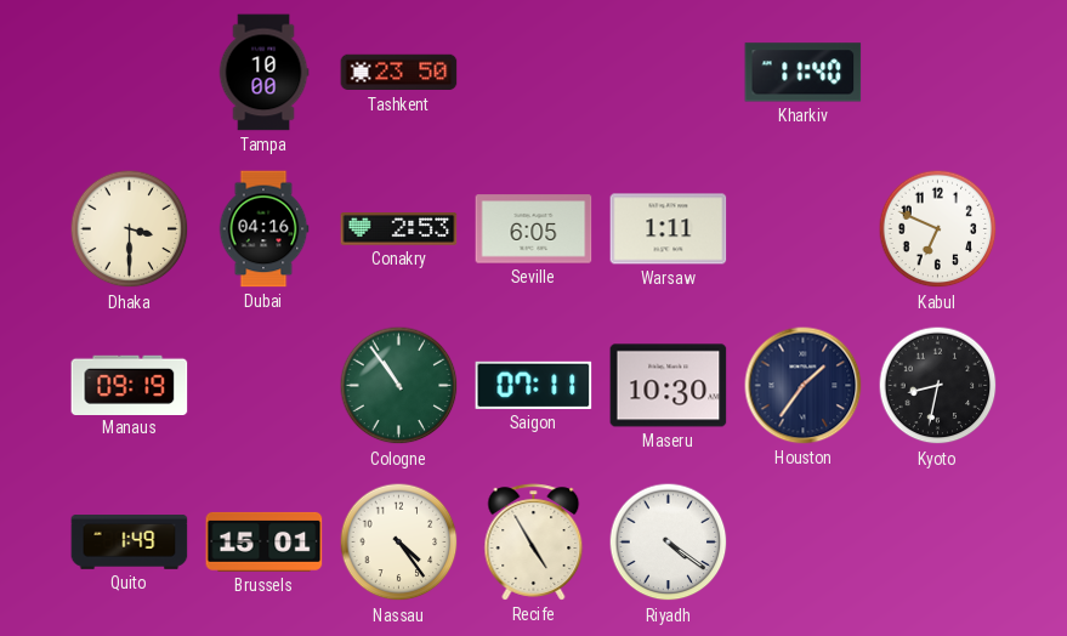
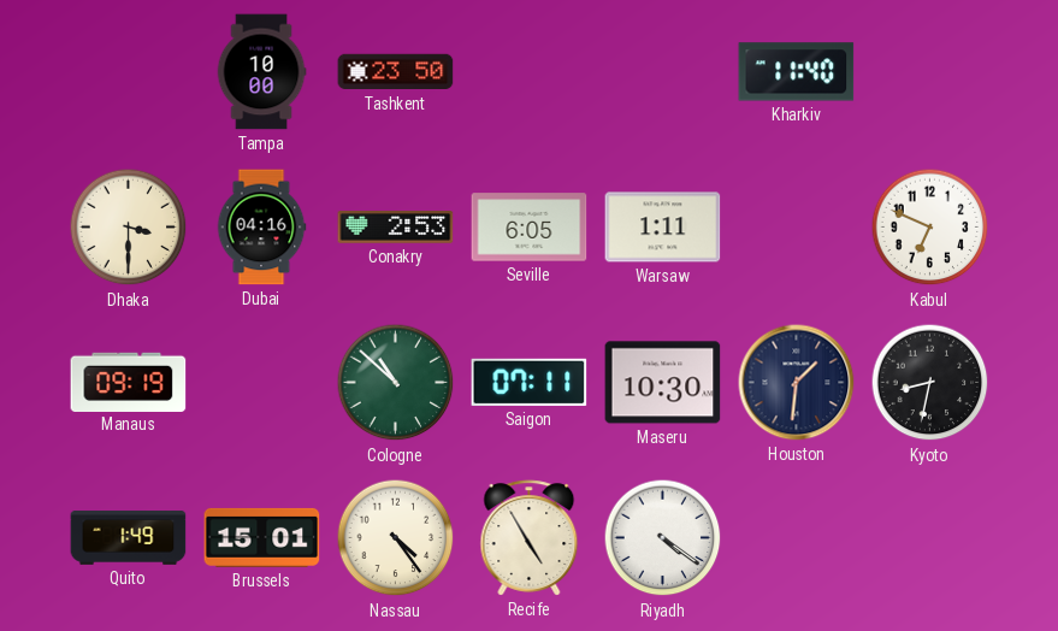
Cologne: 10:54 -> 10:52 (396, 383)
Houston: 1:36 -> 1:31 (797, 383)
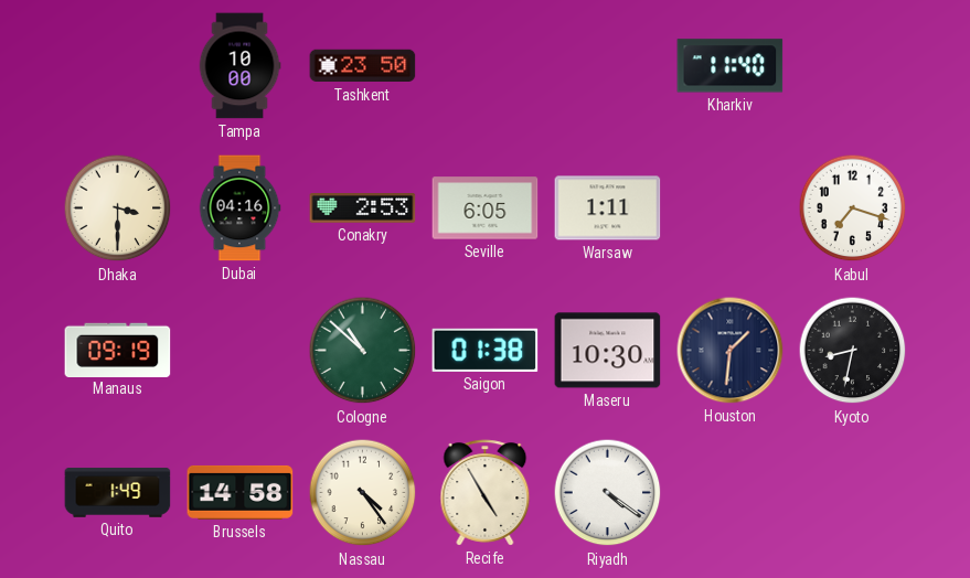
Kabul: 6:49 -> 7:18 (853, 208)
Saigon: 07:11 -> 01:38 (486, 350)
Brussels: 15:01 -> 14:58 (241, 492)
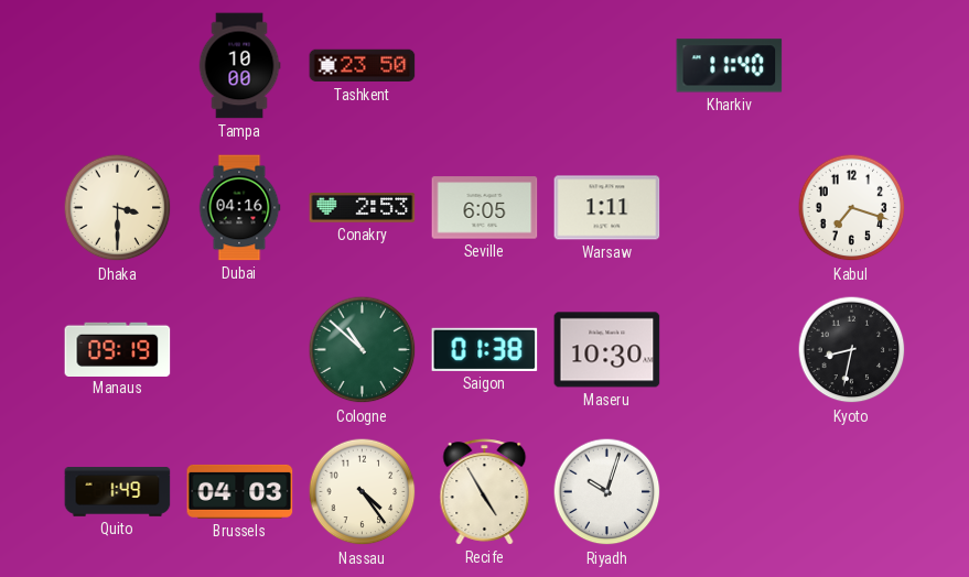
Houston: 1:31 -> none (731, 351)
Brussels: 14:58 -> 04:03 (240, 491)
Riyadh: 4:21 -> 10:03 (607, 492)
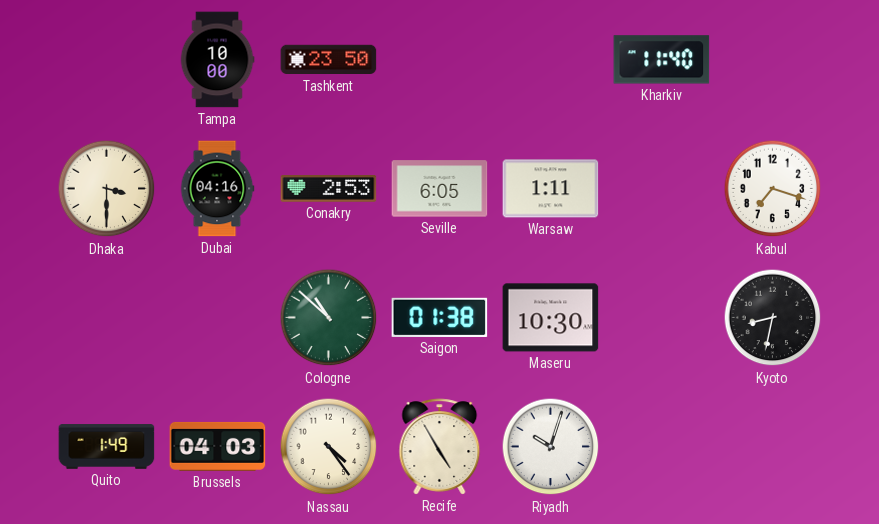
Manaus: 09:19 -> none (118, 349)
